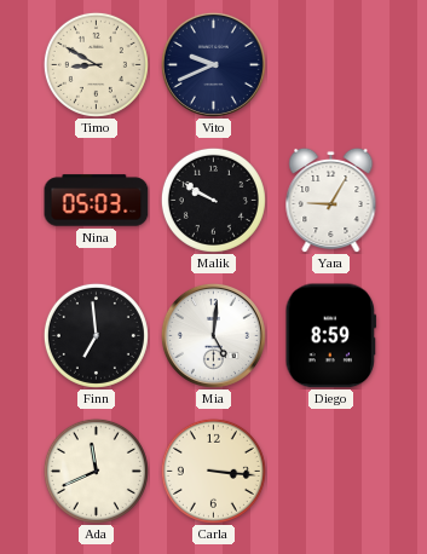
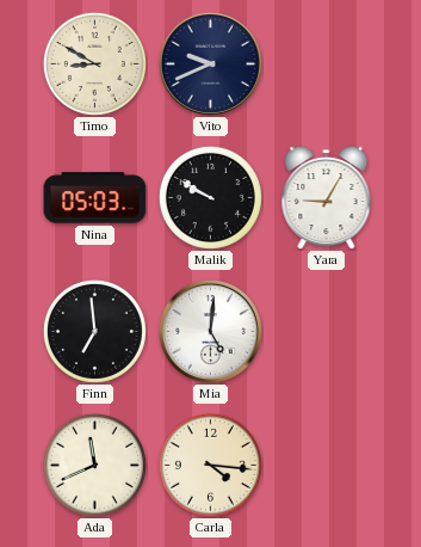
Diego: 8:59 -> none (331, 336)
Carla: 3:16 -> 4:16 (210, 465)
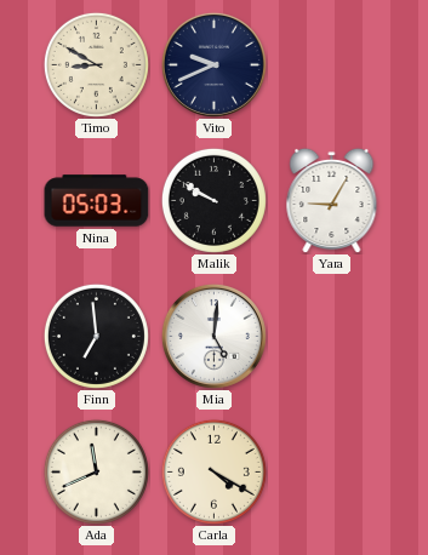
Carla: 4:16 -> 4:20 (213, 471)
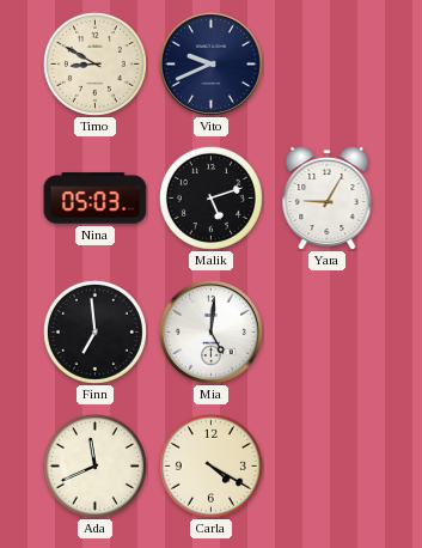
Malik: 9:50 -> 5:12 (210, 197)
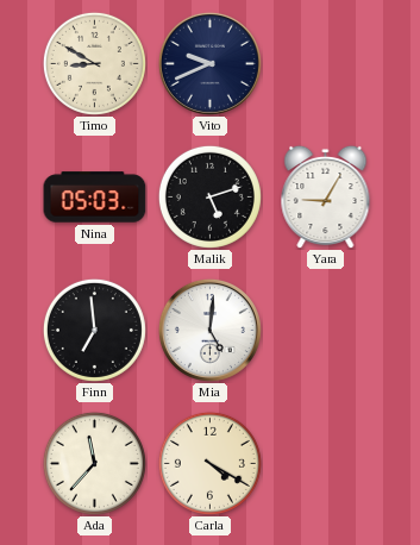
Ada: 11:41 -> 11:37 (94, 463)
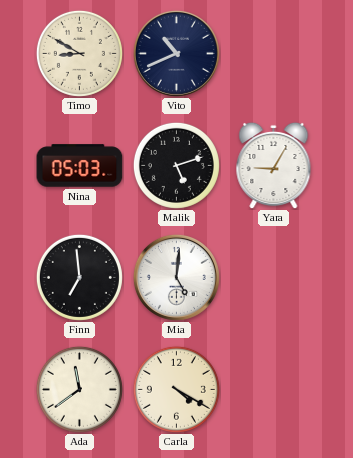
Vito: 9:41 -> 10:41 (176, 53)
Ada: 11:37 -> 11:39 (79, 389)
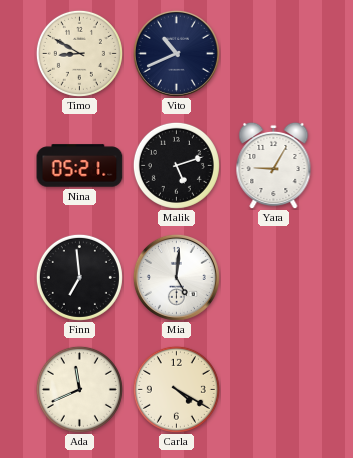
Nina: 05:03 -> 05:21 (80, 166)
Ada: 11:39 -> 11:41 (79, 389)
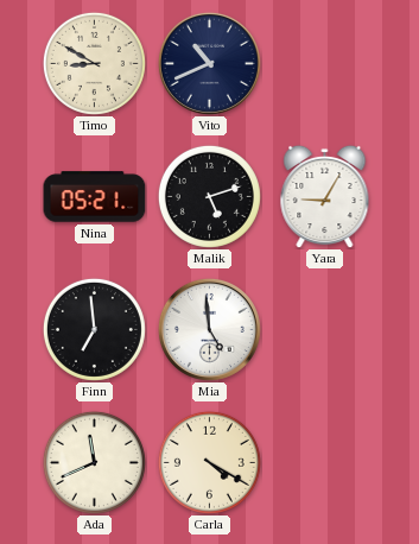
Mia: 5:01 -> 4:59 (209, 329)
